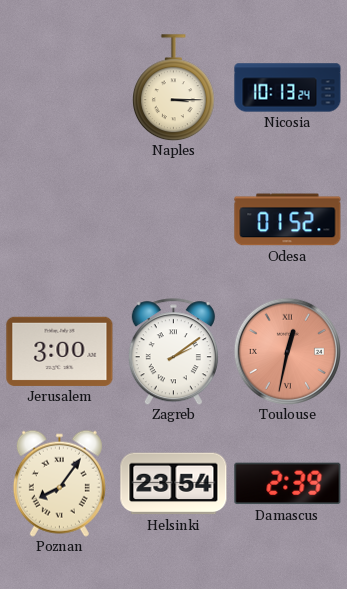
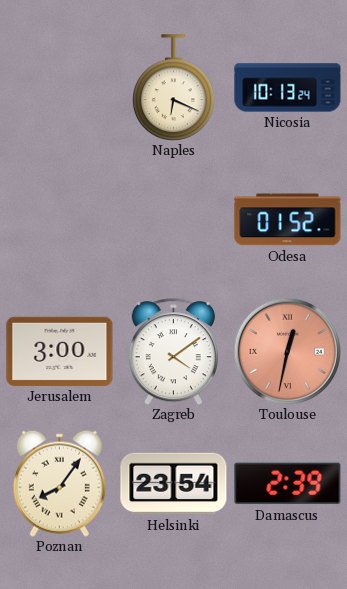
Naples: 3:15 -> 6:19 (174, 88)
Zagreb: 2:09 -> 4:09 (173, 352)
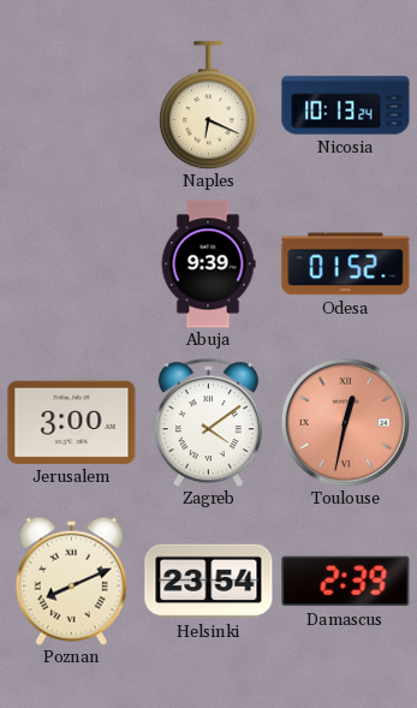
Abuja: none -> 9:39 (208, 264)
Poznan: 8:06 -> 8:11 (71, 581)
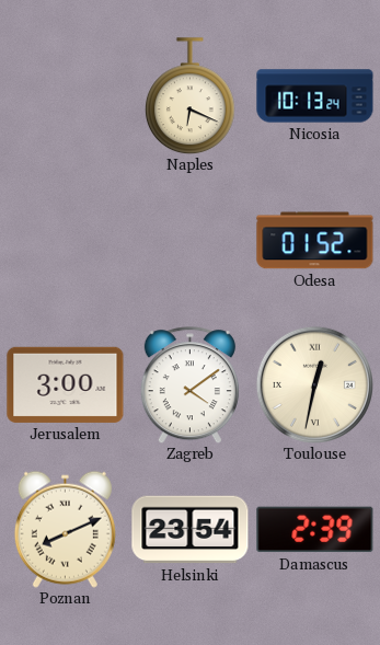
Abuja: 9:39 -> none (208, 264)
Toulouse dial: salmon -> cream (314, 384)
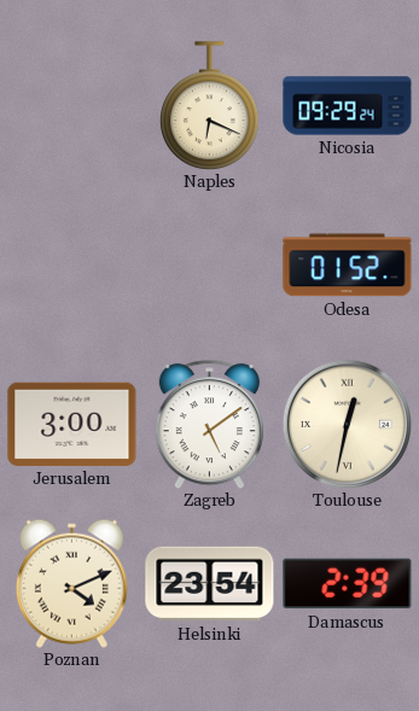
Nicosia: 10:13 -> 09:29 (348, 106)
Zagreb: 4:09 -> 5:09 (209, 425)
Poznan: 8:11 -> 4:11 (71, 583)
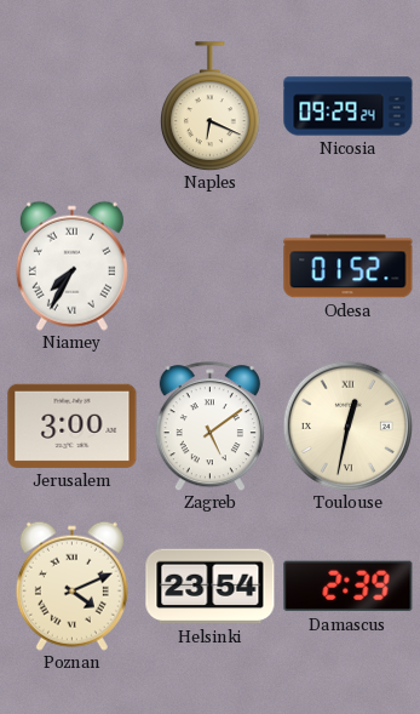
Niamey: none -> 7:35 (71, 265)
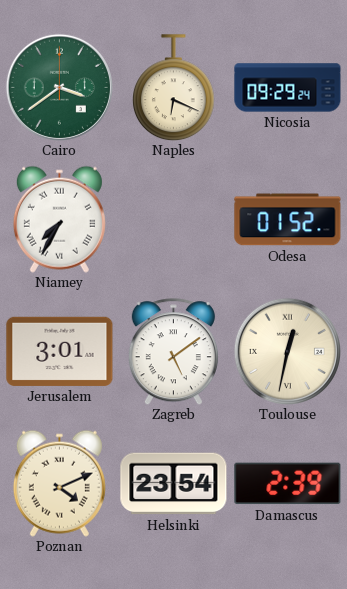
Cairo: none -> 3:39 (59, 87)
Jerusalem: 3:00 -> 3:01 (60, 351)
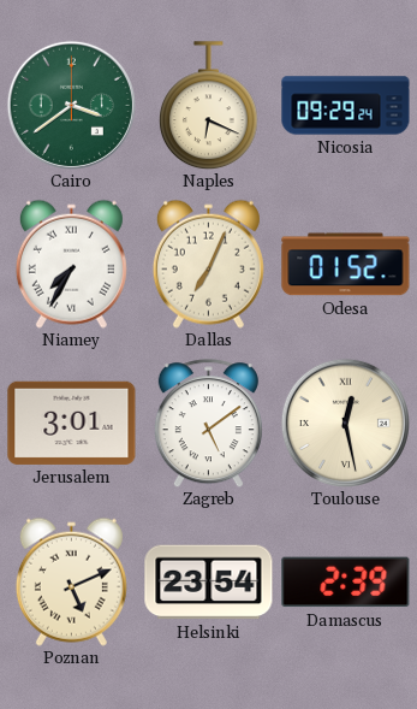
Dallas: none -> 7:04 (208, 264)
Toulouse: 12:32 -> 12:28 (345, 423)
Poznan: 4:11 -> 5:11 (71, 581)
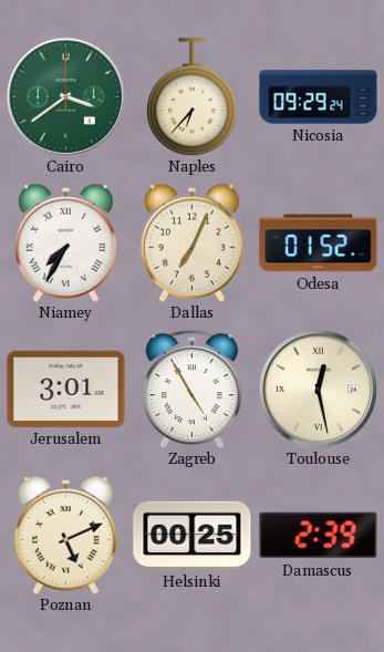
Naples: 6:19 -> 6:37 (193, 97)
Zagreb: 5:09 -> 4:55 (191, 390)
Helsinki: 23:54 -> 00:25 (193, 536)
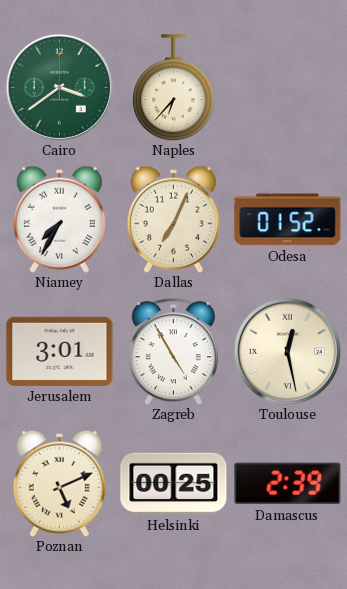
Nicosia: 09:29 -> none (319, 97)
